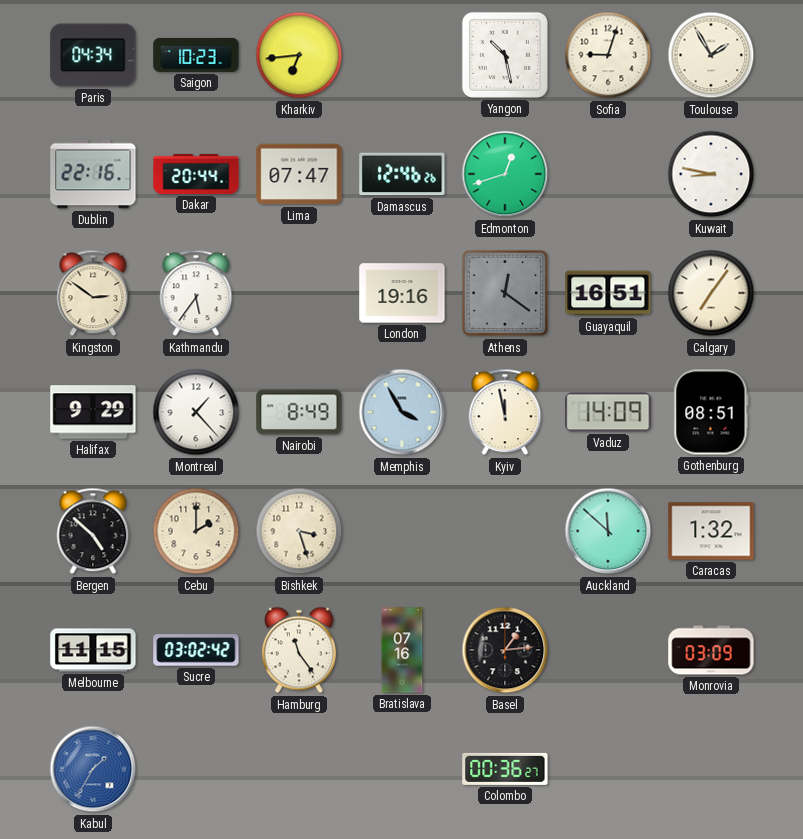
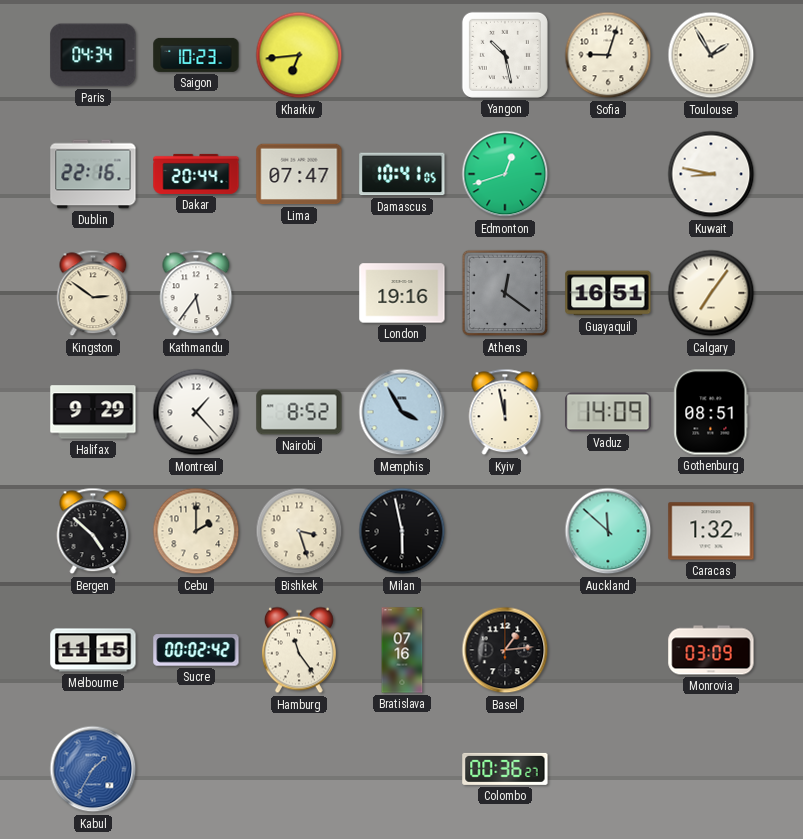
Damascus: 12:46 -> 10:41 (402, 174)
Nairobi: 8:49 -> 8:52 (299, 412)
Milan: none -> 5:58 (402, 531)
Sucre: 03:02 -> 00:02 (196, 650)
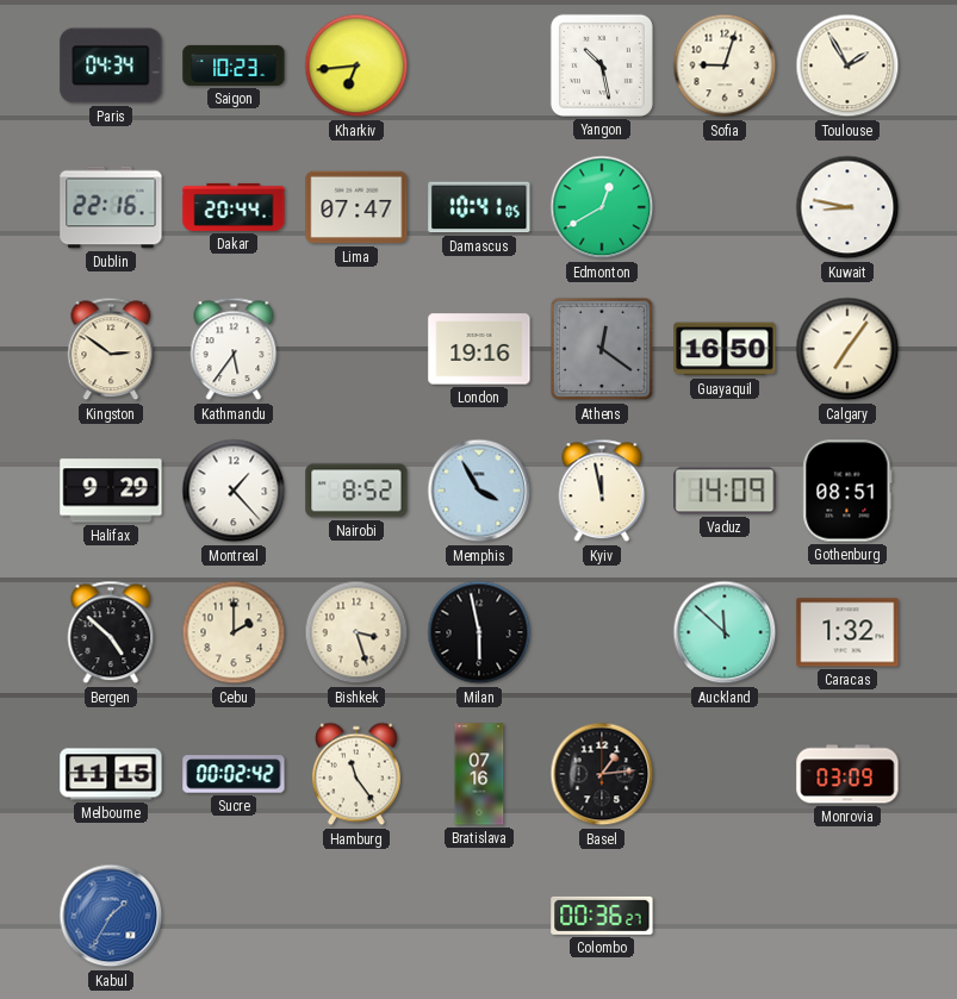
Edmonton: 12:42 -> 12:40 (602, 207)
Guayaquil: 16:51 -> 16:50 (725, 349)
